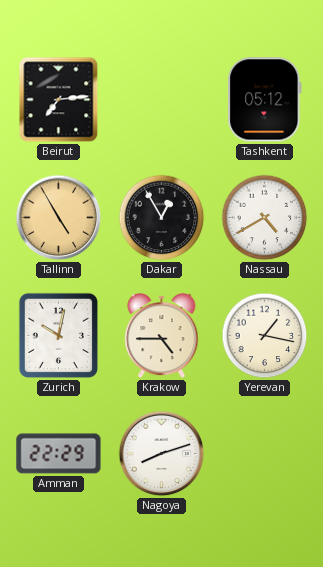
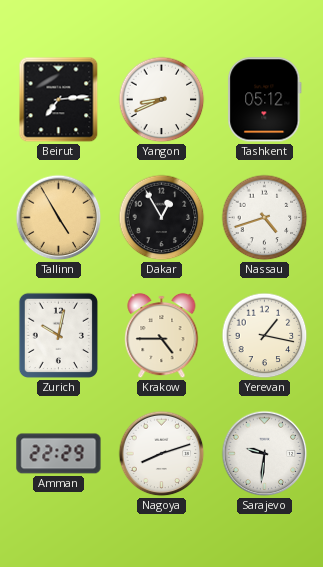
Yangon: none -> 8:41 (162, 100)
Nassau: 4:40 -> 4:42 (265, 218)
Sarajevo: none -> 9:31 (265, 454)
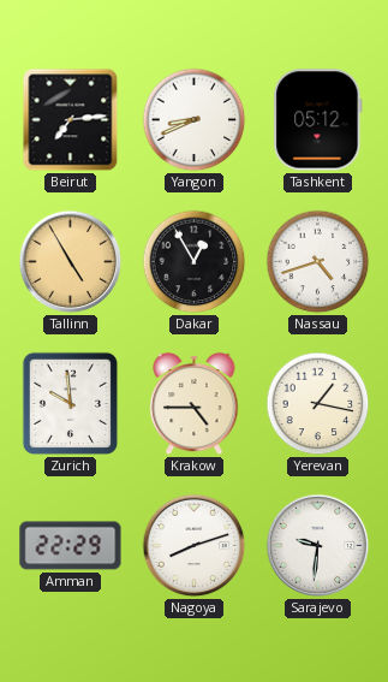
Zurich: 10:02 -> 9:59 (70, 403)
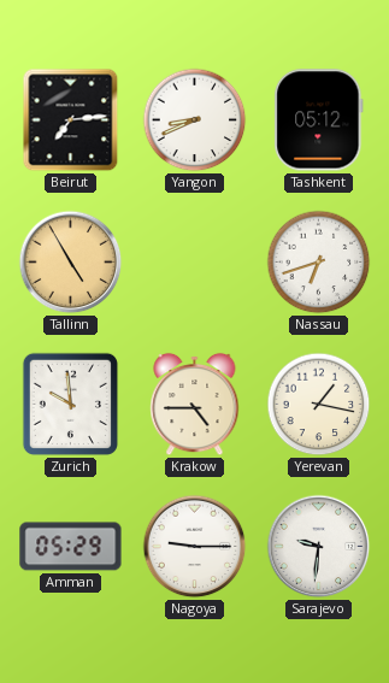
Dakar: 12:55 -> none (195, 262)
Nassau: 4:42 -> 6:42 (319, 263)
Amman: 22:29 -> 05:29 (71, 547)
Nagoya: 8:12 -> 9:15 (195, 547)
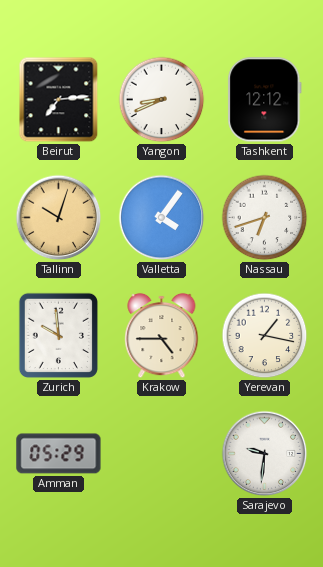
Tashkent: 05:12 -> 12:12 (265, 100)
Tallinn: 4:55 -> 10:03 (59, 218)
Valletta: none -> 4:06 (162, 218)
Nagoya: 9:15 -> none (195, 547)
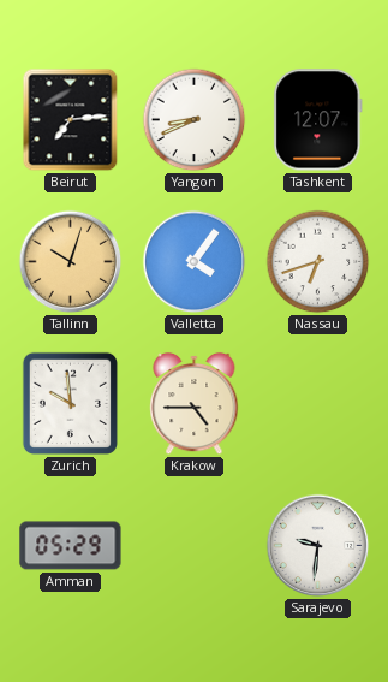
Tashkent: 12:12 -> 12:07 (318, 120)
Yerevan: 1:17 -> none (265, 336)
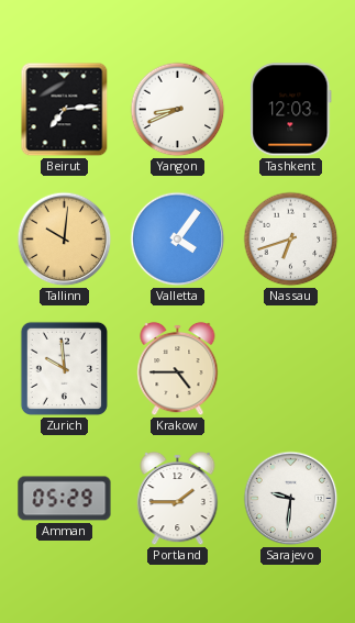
Tashkent: 12:07 -> 12:03 (291, 110)
Tallinn: 10:03 -> 10:01 (65, 240)
Portland: none -> 1:45 (178, 499)
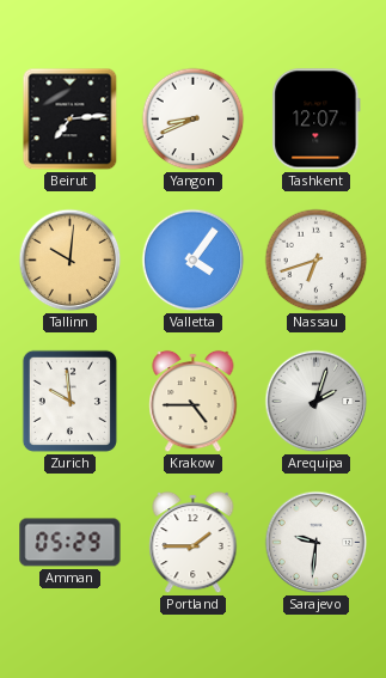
Tashkent: 12:03 -> 12:07 (317, 120)
Arequipa: none -> 2:03 (317, 402)
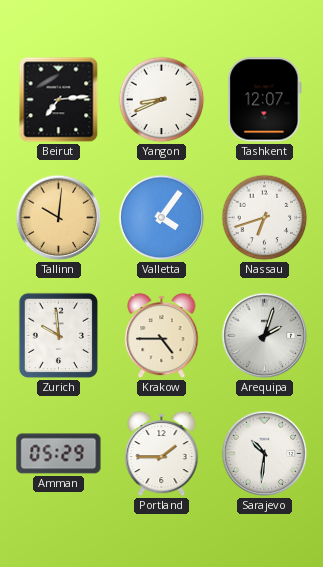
Sarajevo: 9:31 -> 10:31 (265, 454)
